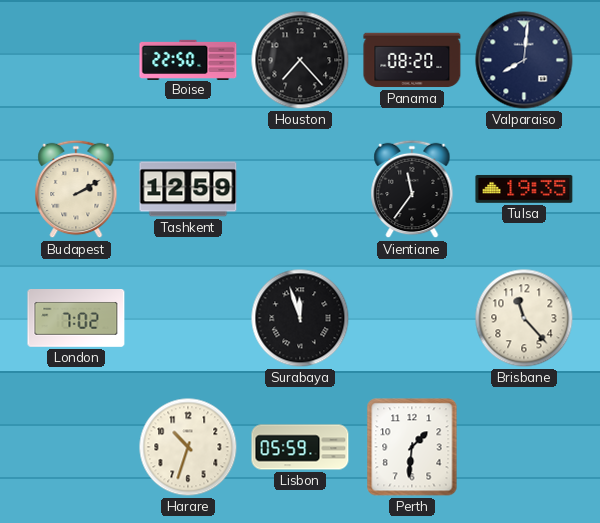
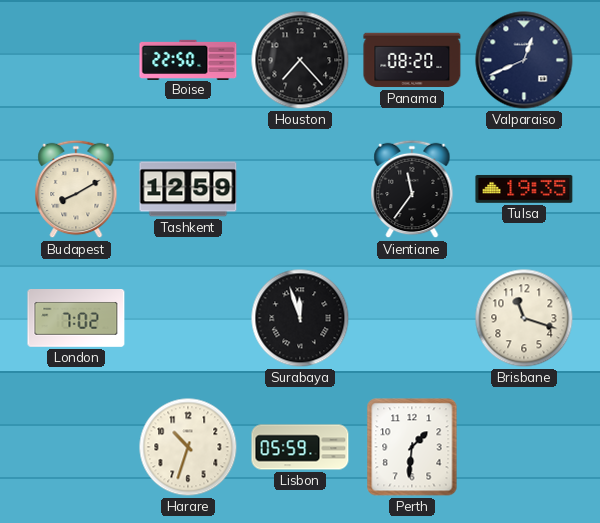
Valparaiso: 8:01 -> 12:41 (524, 60)
Budapest: 2:10 -> 8:10 (76, 189)
Brisbane: 11:23 -> 11:18 (524, 318)
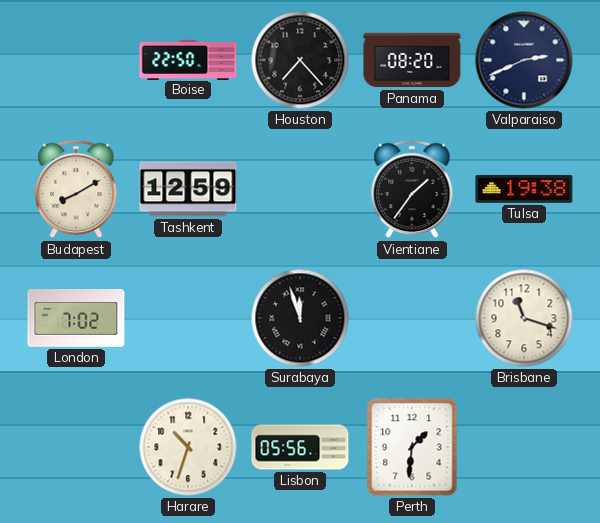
Valparaiso: 12:41 -> 2:41 (524, 60)
Vientiane: 11:36 -> 1:36 (412, 189)
Tulsa: 19:35 -> 19:38 (524, 189)
Lisbon: 05:59 -> 05:56 (300, 447)
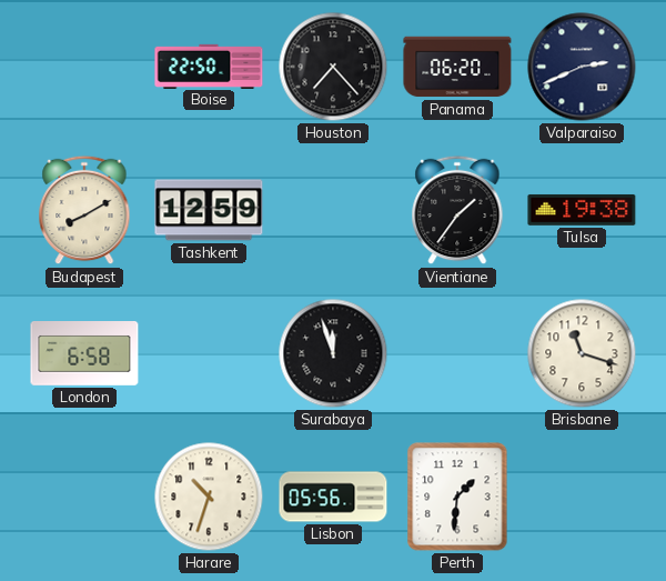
Panama: 08:20 -> 06:20 (457, 67)
London: 7:02 -> 6:58 (84, 353)
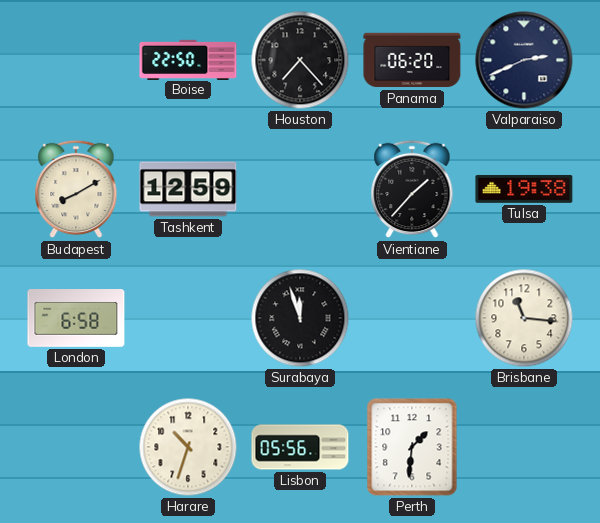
Vientiane: 1:36 -> 1:37 (412, 189)
Brisbane: 11:18 -> 11:16 (524, 318)
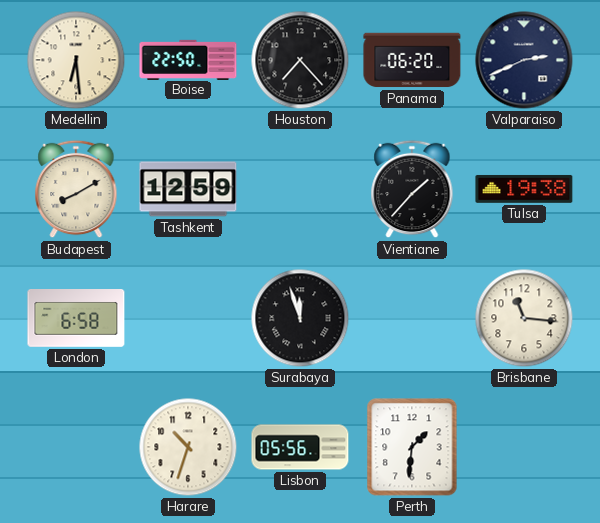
Medellin: none -> 6:29 (76, 60)
